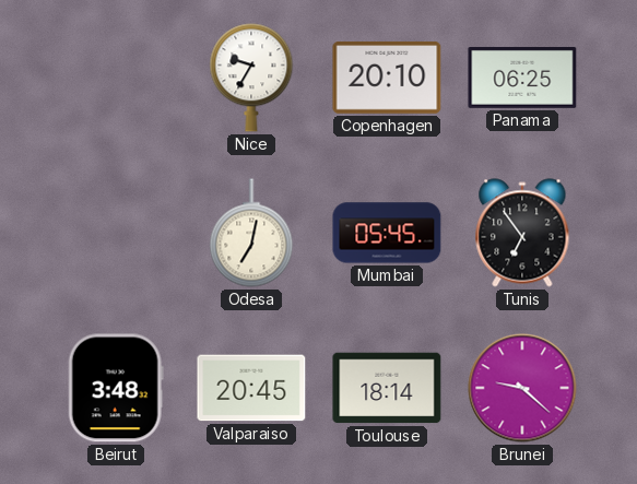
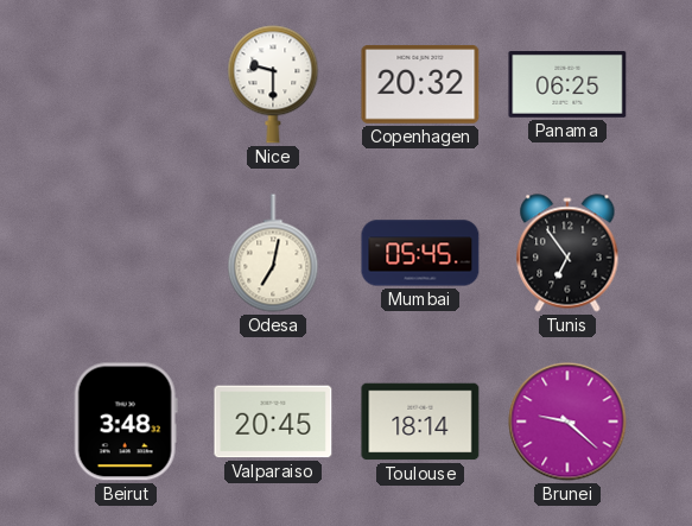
Nice: 9:35 -> 9:30 (273, 84)
Copenhagen: 20:10 -> 20:32 (420, 84)
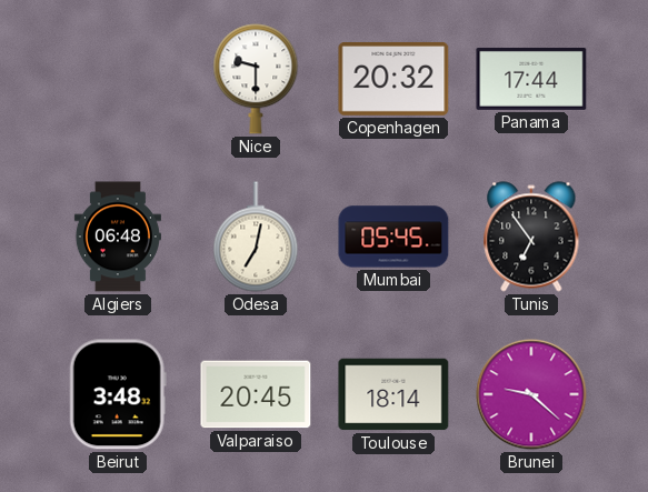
Panama: 06:25 -> 17:44 (531, 79)
Algiers: none -> 06:48 (118, 237)
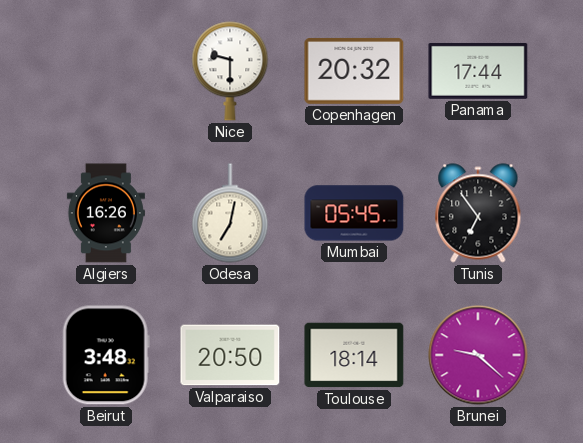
Algiers: 06:48 -> 16:26 (106, 213)
Valparaiso: 20:45 -> 20:50 (230, 355)
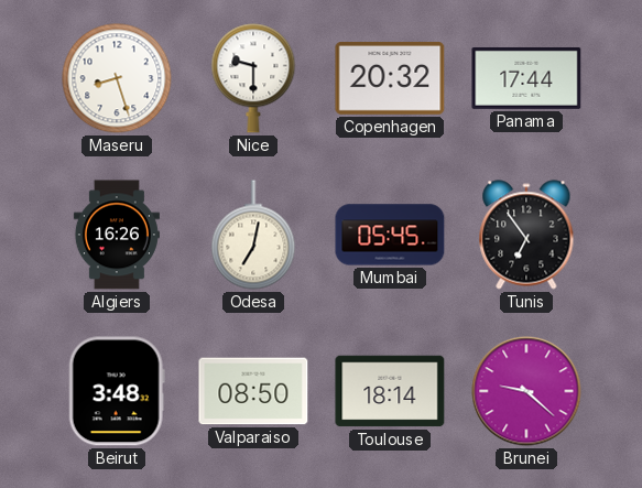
Maseru: none -> 8:27 (117, 78)
Valparaiso: 20:50 -> 08:50 (253, 391)
